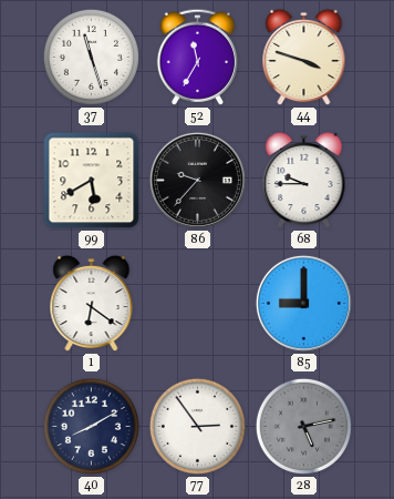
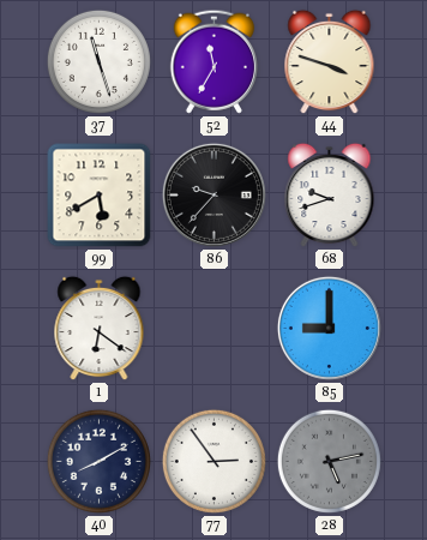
68: 9:45 -> 9:42 (330, 196)
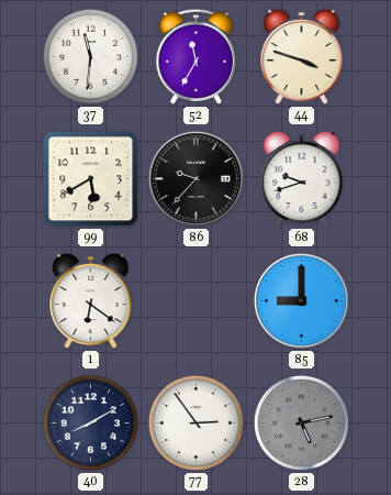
37: 11:27 -> 11:31 (90, 56)
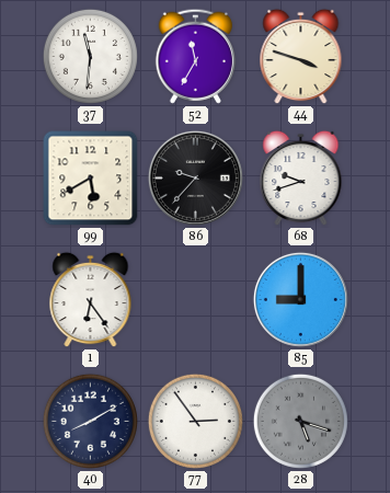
1: 6:21 -> 6:24 (91, 300)
28: 5:13 -> 5:18 (300, 421)
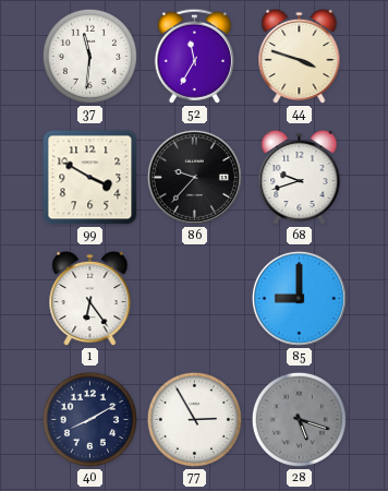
99: 5:40 -> 3:50 (90, 178)
77: 2:54 -> 2:55 (194, 419)
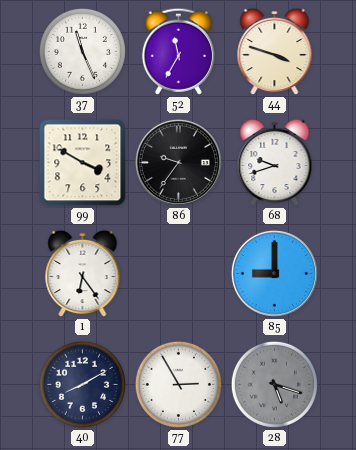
37: 11:31 -> 11:26 (82, 51)
86: 9:37 -> 9:36 (178, 162)
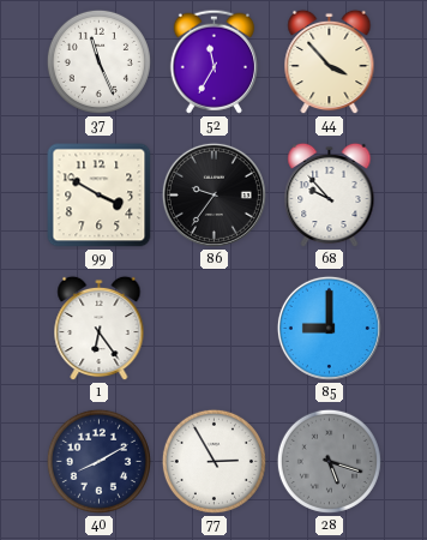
44: 3:48 -> 3:53 (330, 62)
68: 9:42 -> 9:53 (330, 196)
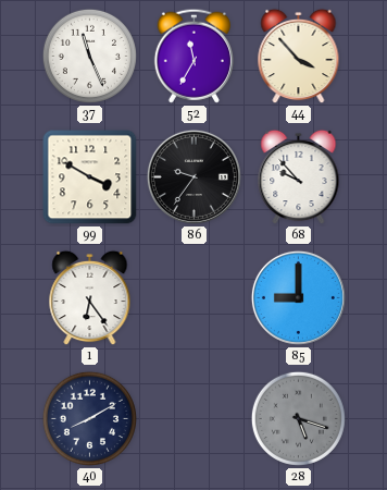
77: 2:55 -> none (213, 461)
